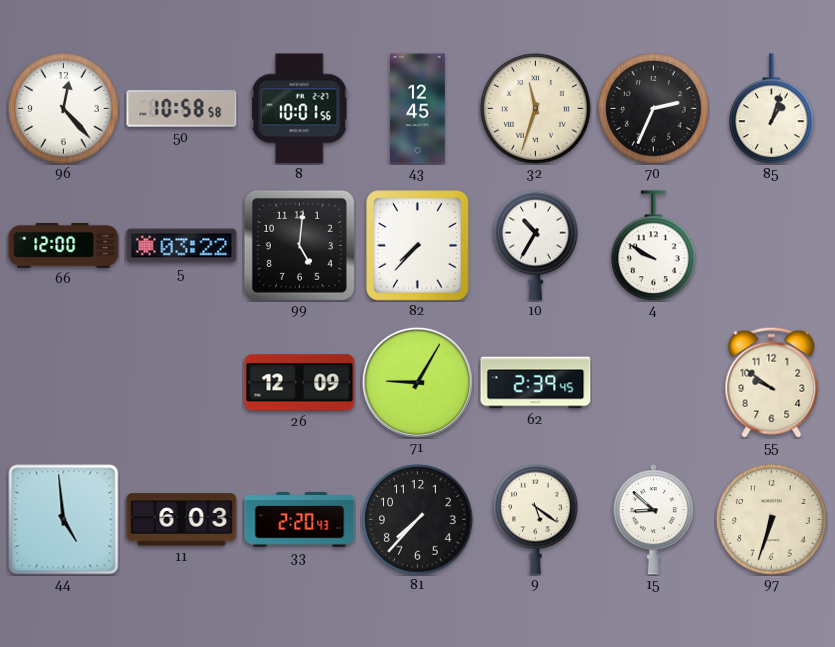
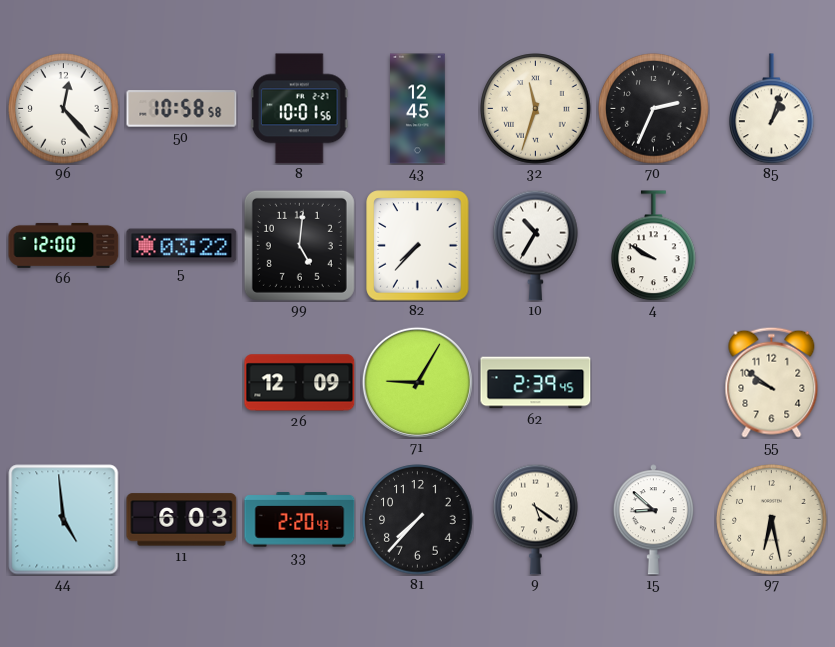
97: 6:33 -> 6:28 (772, 520)
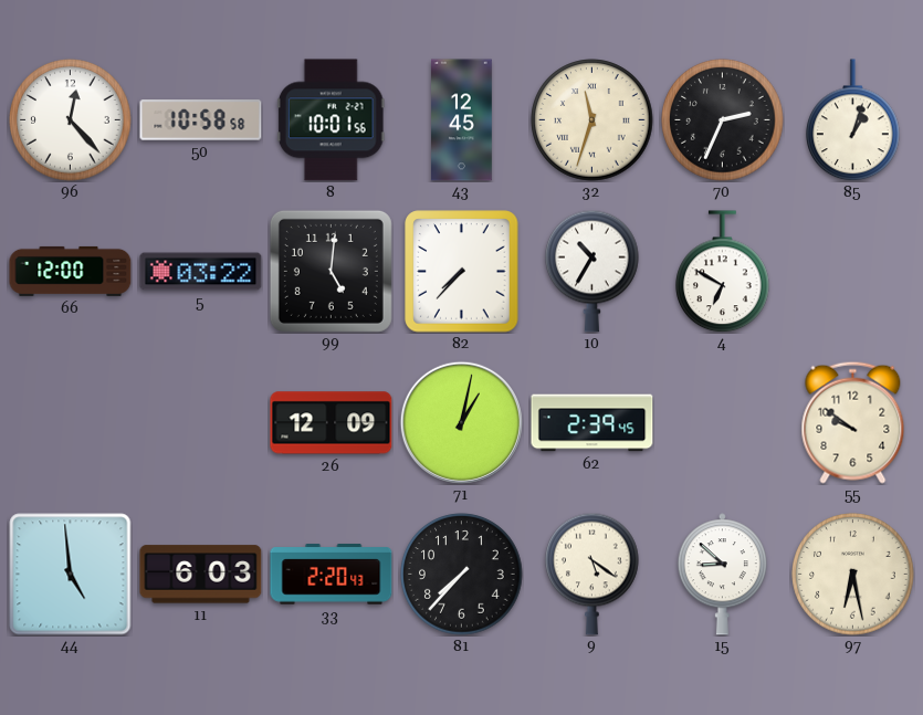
4: 9:50 -> 6:50 (723, 272)
71: 9:05 -> 1:02 (461, 422)
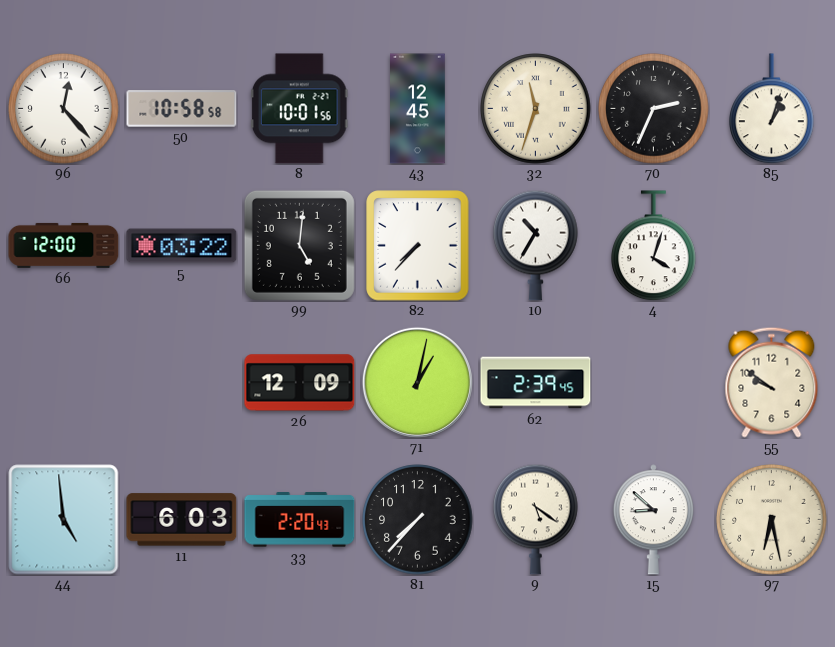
4: 6:50 -> 4:03 (654, 246)
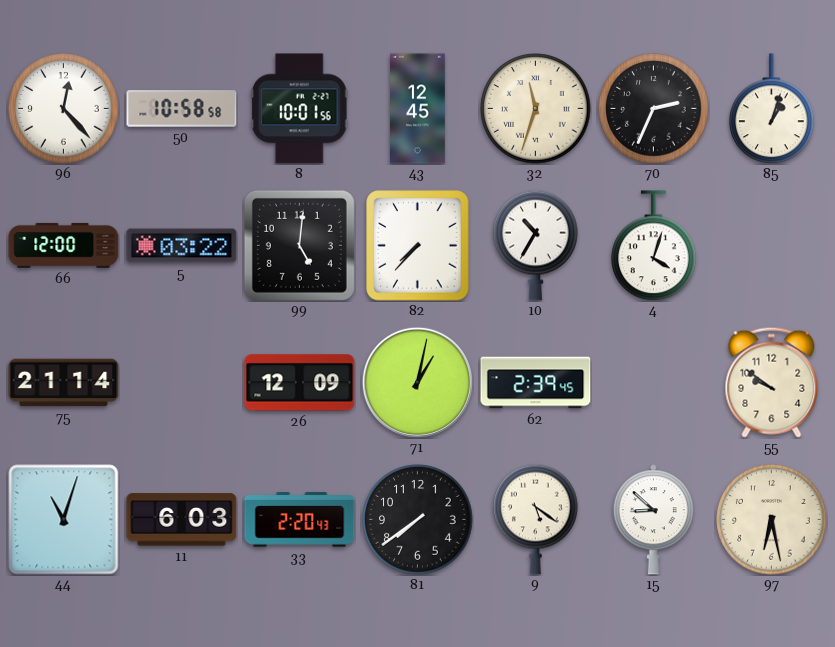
75: none -> 21:14 (64, 383)
44: 4:59 -> 11:03 (64, 520)
81: 7:37 -> 7:39 (418, 520)
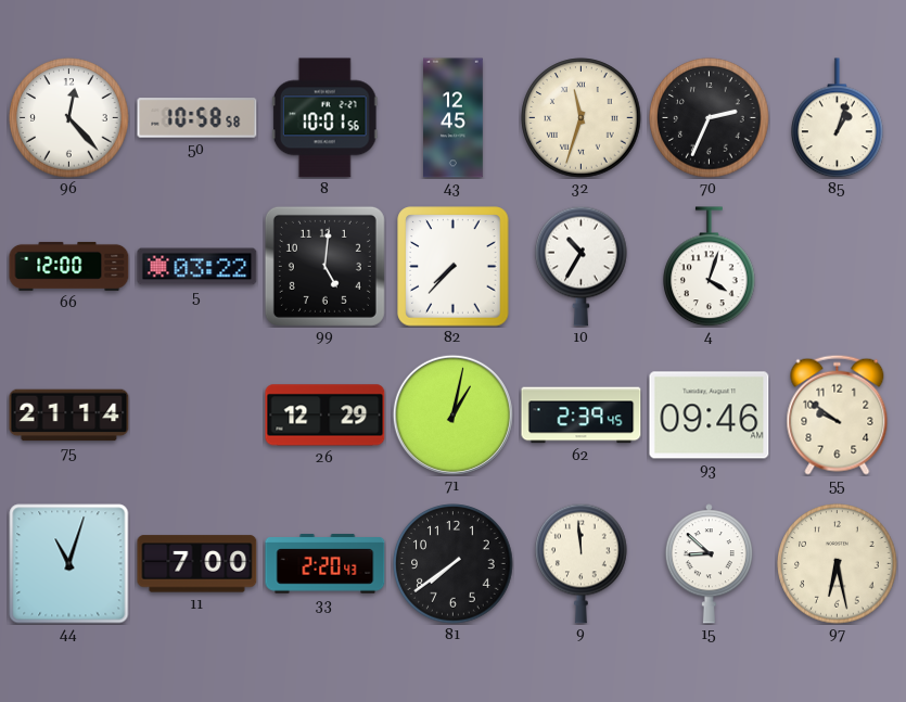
26: 12:09 -> 12:29 (326, 416)
93: none -> 09:46 (710, 416)
11: 6:03 -> 7:00 (197, 564)
9: 5:21 -> 11:59 (582, 563)
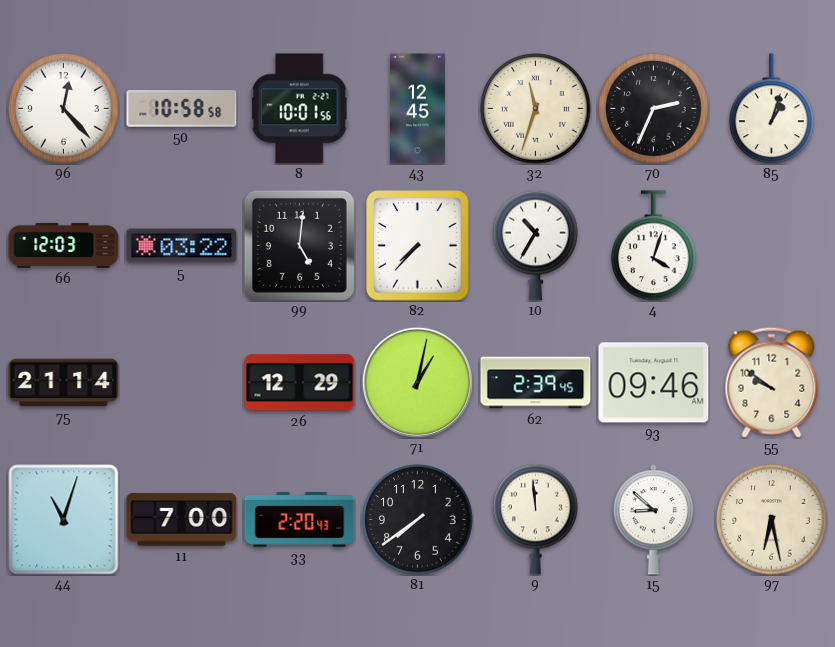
66: 12:00 -> 12:03 (64, 245)
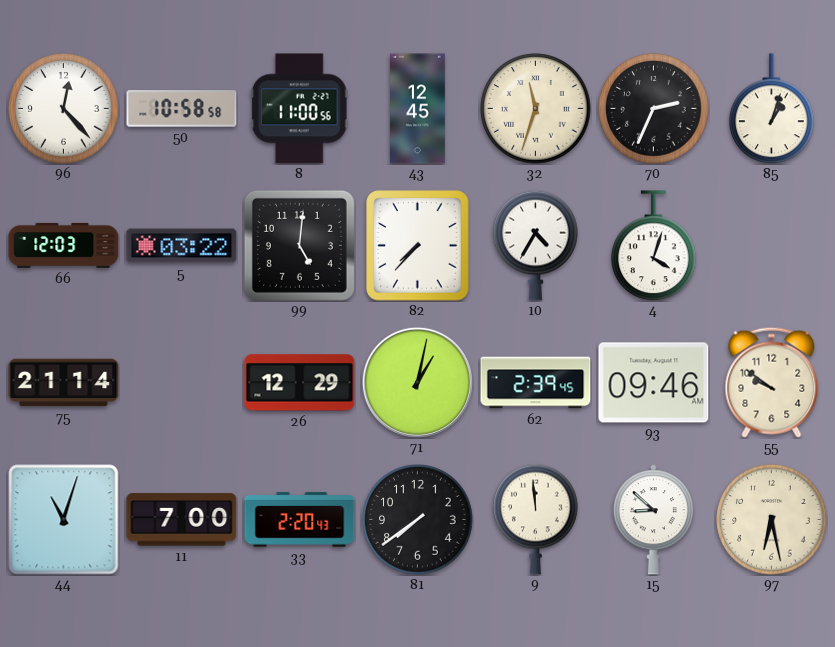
8: 10:01 -> 11:00 (299, 109)
10: 10:35 -> 4:35 (536, 245)
